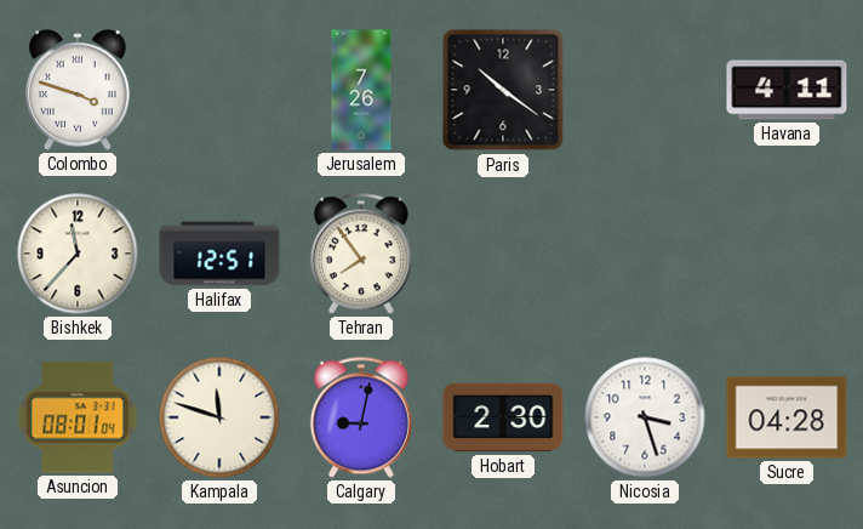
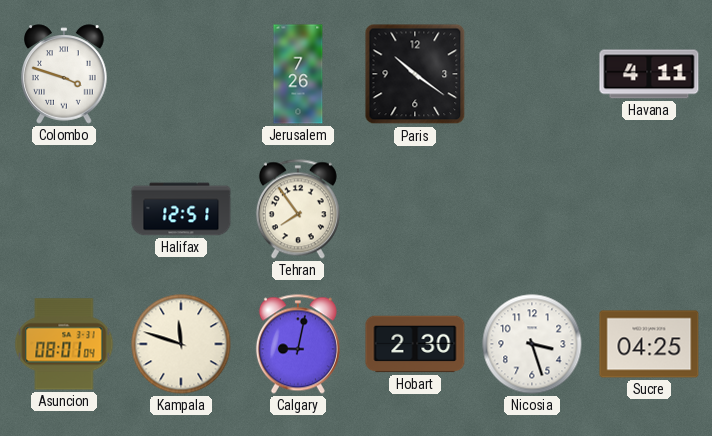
Bishkek: 11:37 -> none (78, 254)
Sucre: 04:28 -> 04:25 (649, 344)
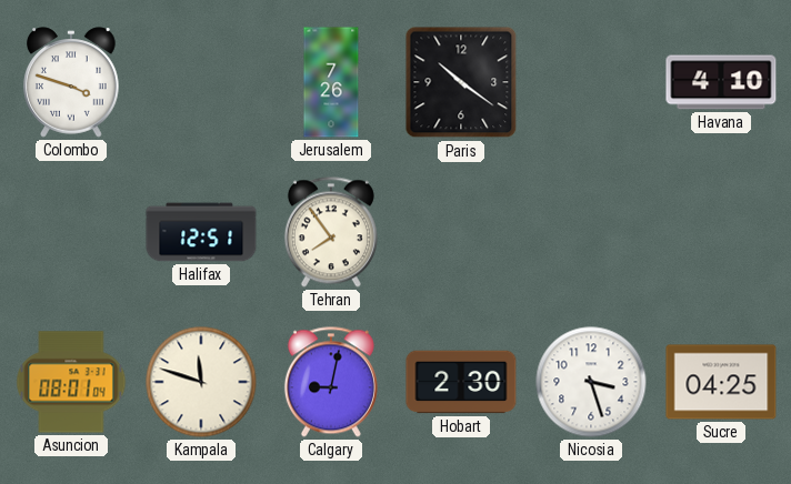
Havana: 4:11 -> 4:10 (721, 82)
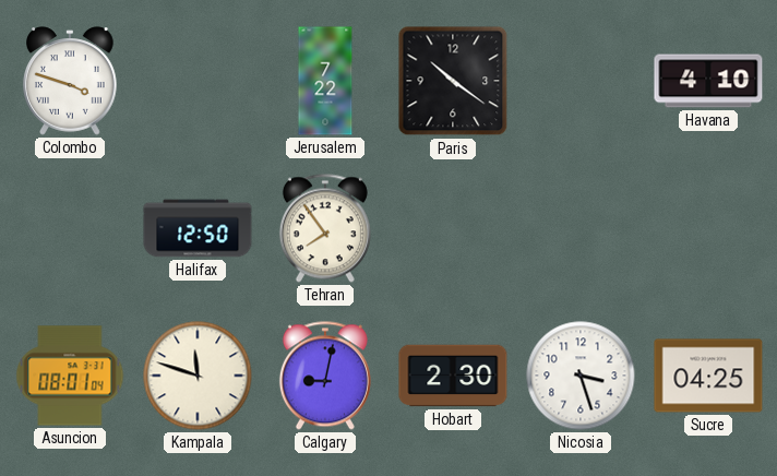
Jerusalem: 7:26 -> 7:22 (325, 81)
Halifax: 12:51 -> 12:50 (198, 228)
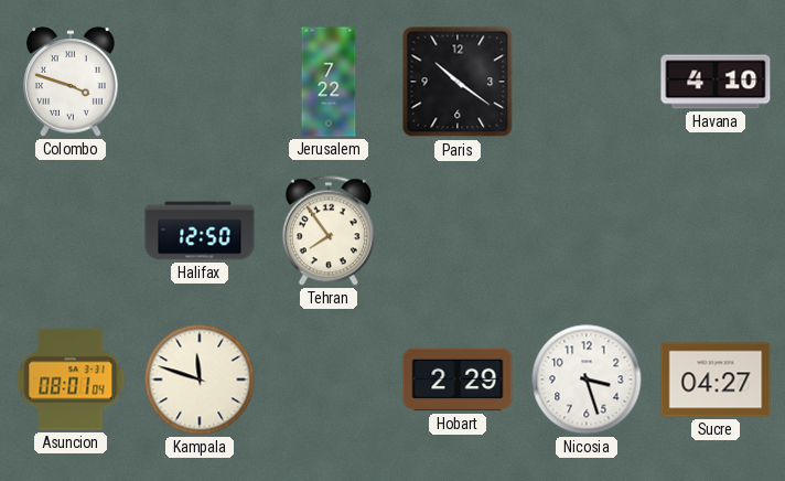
Calgary: 9:02 -> none (325, 376)
Hobart: 2:30 -> 2:29 (458, 380)
Sucre: 04:25 -> 04:27 (716, 380)
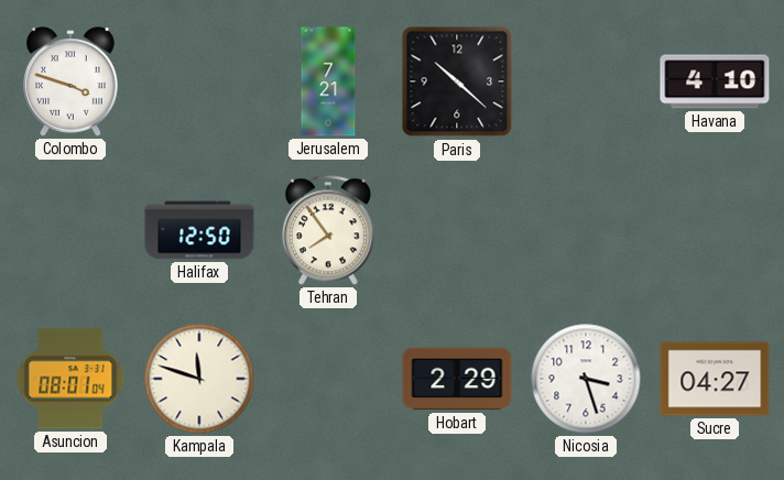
Jerusalem: 7:22 -> 7:21 (328, 81)
Paris: 10:21 -> 10:22 (457, 81)
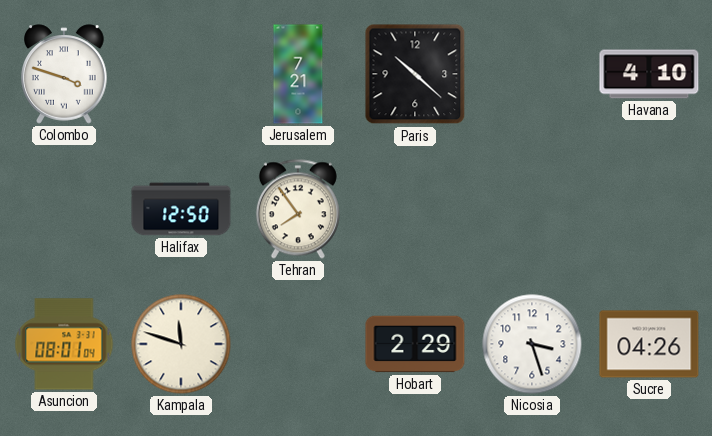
Sucre: 04:27 -> 04:26 (649, 344)
